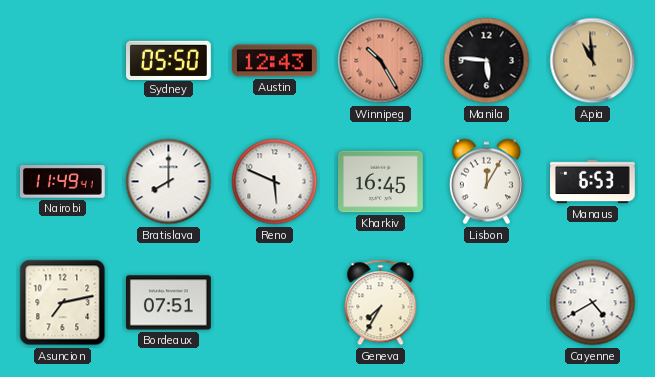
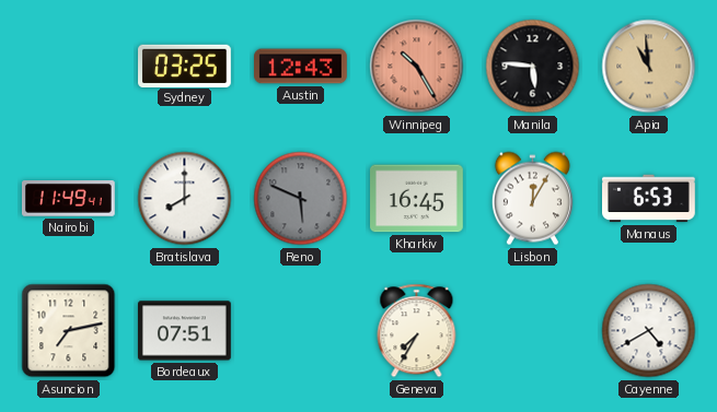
Sydney: 05:50 -> 03:25 (185, 66)
Reno dial: white -> grey (301, 199)
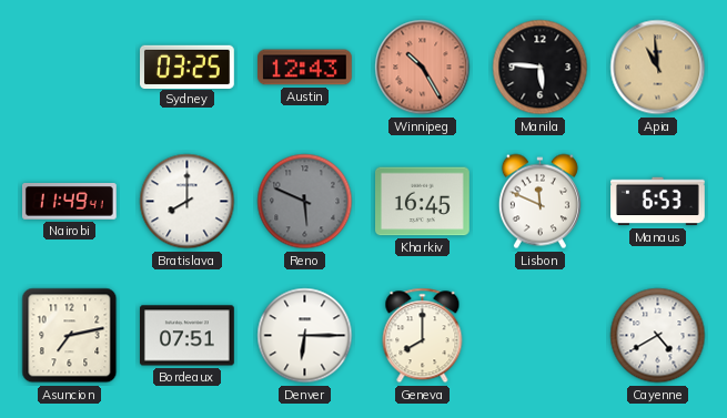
Lisbon: 12:05 -> 11:49 (539, 202)
Denver: none -> 6:15 (305, 336)
Geneva: 7:35 -> 8:00 (423, 336)
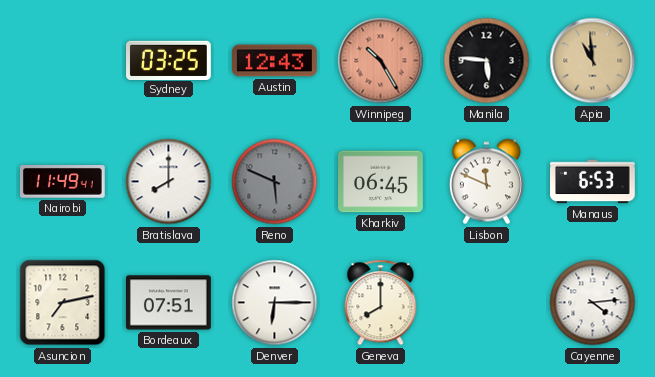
Kharkiv: 16:45 -> 06:45 (381, 182)
Cayenne: 4:40 -> 4:14 (593, 303)
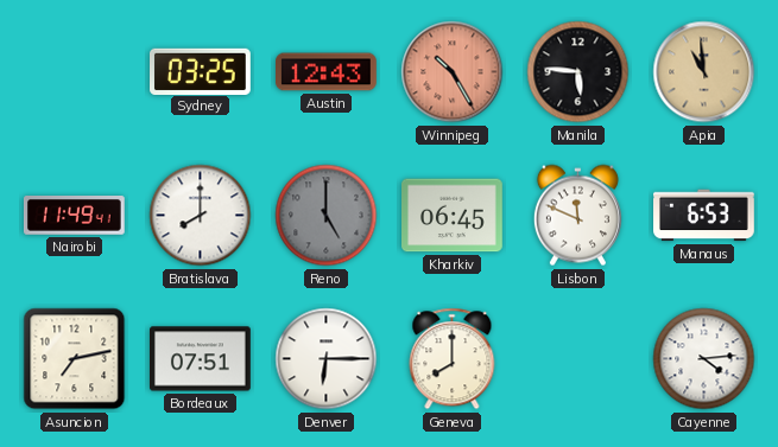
Reno: 5:49 -> 5:00 (327, 216)
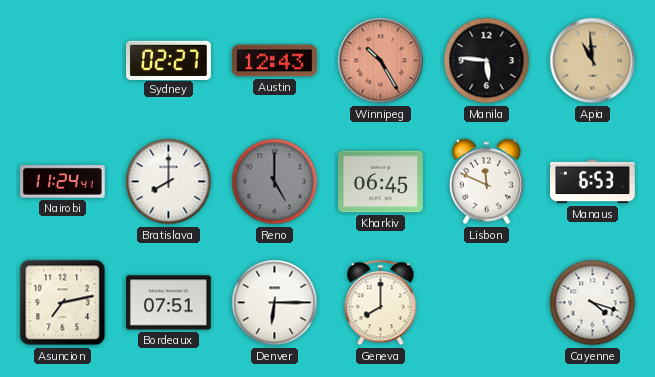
Sydney: 03:25 -> 02:27 (169, 60)
Nairobi: 11:49 -> 11:24 (62, 182)
Cayenne: 4:14 -> 4:18 (593, 303)
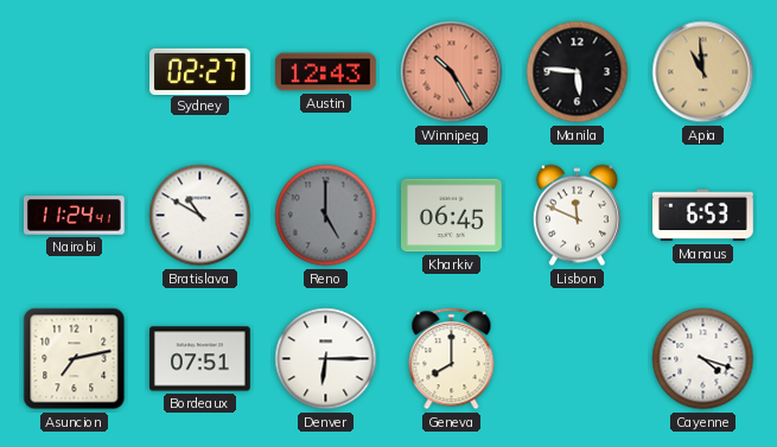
Bratislava: 8:00 -> 10:50 (200, 216)
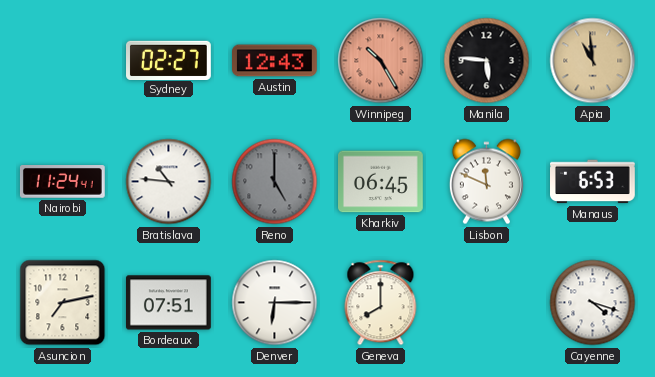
Bratislava: 10:50 -> 10:46 (169, 182)
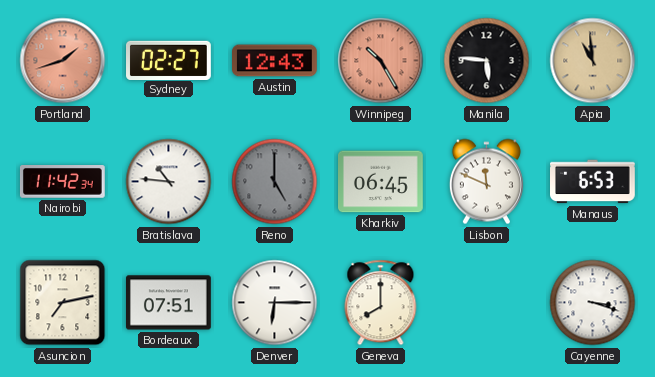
Portland: none -> 1:42 (63, 61)
Nairobi: 11:24 -> 11:42 (62, 182)
Cayenne: 4:18 -> 3:18 (593, 303)
